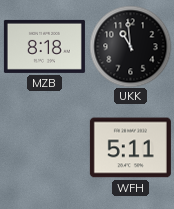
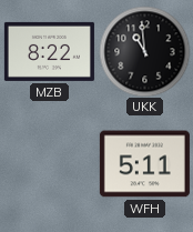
MZB: 8:18 -> 8:22 (49, 51)
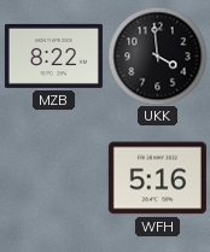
UKK: 10:59 -> 3:59 (157, 55)
WFH: 5:11 -> 5:16 (157, 178)
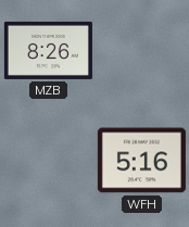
MZB: 8:22 -> 8:26 (48, 50)
UKK: 3:59 -> none (157, 55)
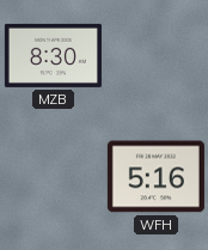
MZB: 8:26 -> 8:30 (53, 55)
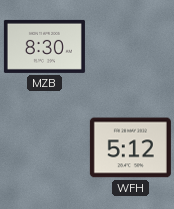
WFH: 5:16 -> 5:12 (130, 148)
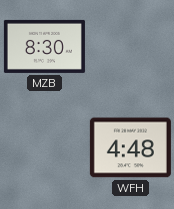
WFH: 5:12 -> 4:48 (130, 148)
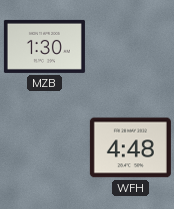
MZB: 8:30 -> 1:30 (44, 46)
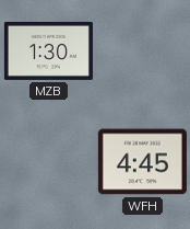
WFH: 4:48 -> 4:45 (142, 162)
